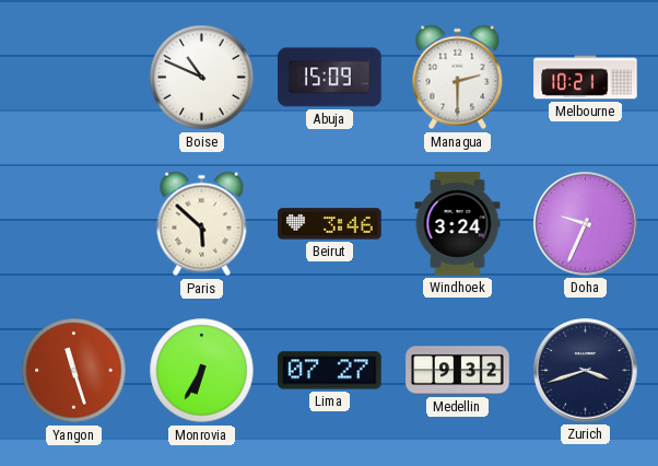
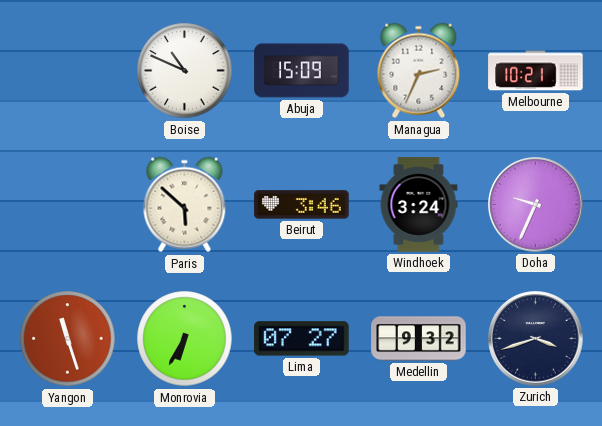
Managua: 2:30 -> 2:34 (419, 71)
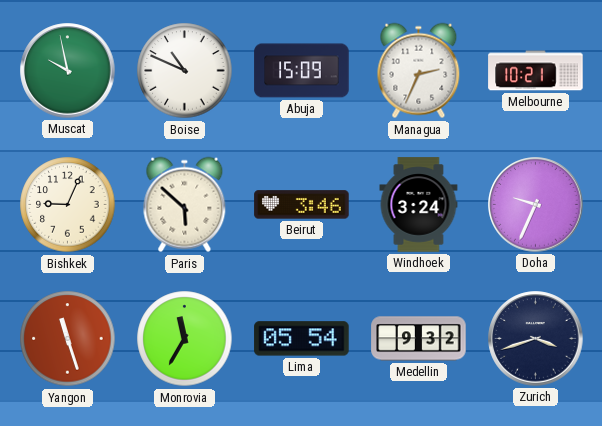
Muscat: none -> 9:58 (68, 71)
Bishkek: none -> 9:04 (68, 205)
Monrovia: 6:35 -> 11:35 (185, 339)
Lima: 07:27 -> 05:54 (302, 339)
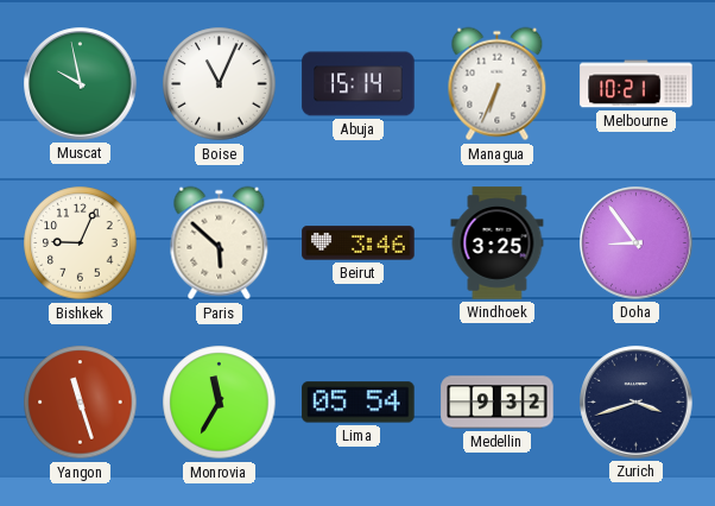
Boise: 10:49 -> 11:04 (220, 84)
Abuja: 15:09 -> 15:14 (359, 84)
Managua: 2:34 -> 6:34 (498, 84)
Windhoek: 3:24 -> 3:25 (498, 243)
Doha: 9:34 -> 8:54 (637, 243)
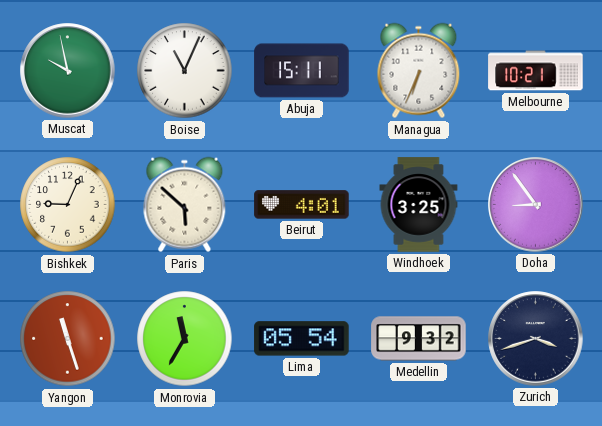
Abuja: 15:14 -> 15:11 (302, 71)
Beirut: 3:46 -> 4:01 (302, 205)
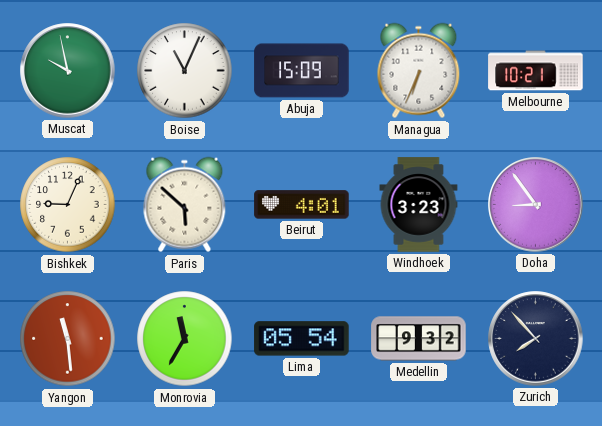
Abuja: 15:11 -> 15:09 (302, 71)
Windhoek: 3:25 -> 3:23 (419, 205)
Yangon: 11:27 -> 11:29 (68, 339)
Zurich: 3:42 -> 7:53 (536, 339)
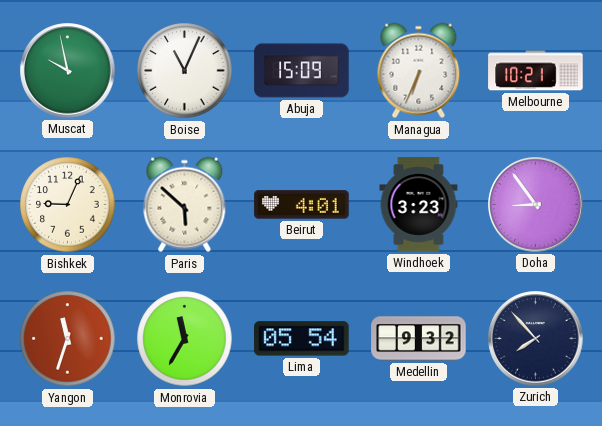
Yangon: 11:29 -> 11:33 (68, 339)
